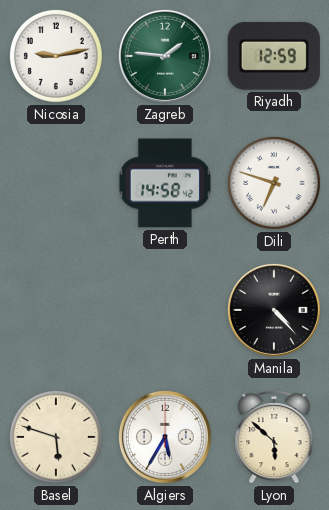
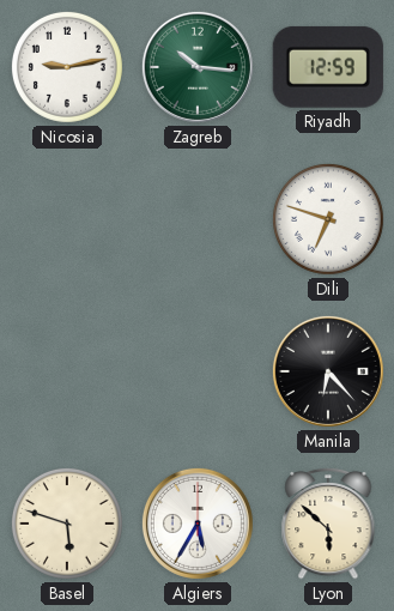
Zagreb: 1:46 -> 10:16 (198, 67)
Perth: 14:58 -> none (164, 183)
Manila: 4:23 -> 6:23 (328, 371)
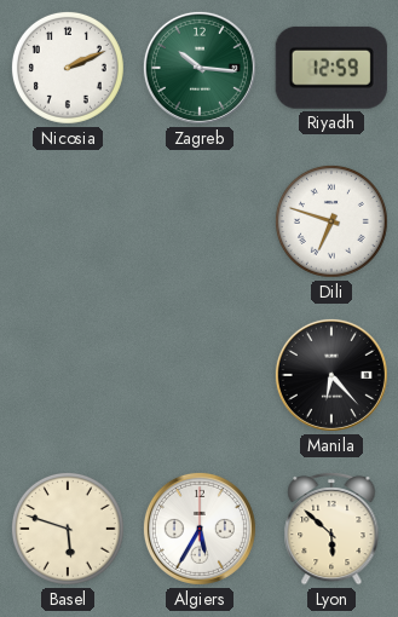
Nicosia: 9:13 -> 2:11 (68, 68)
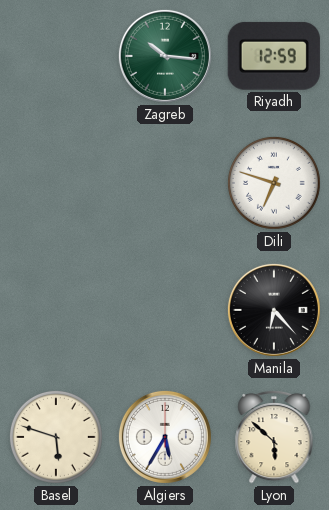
Nicosia: 2:11 -> none (68, 68)
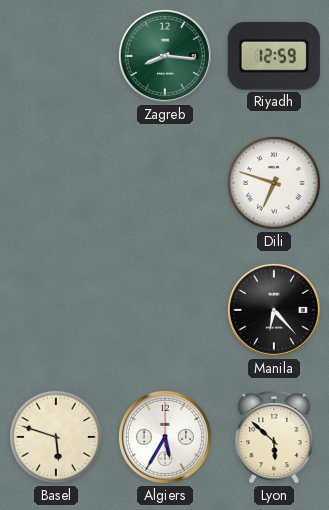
Zagreb: 10:16 -> 8:16 (165, 56)
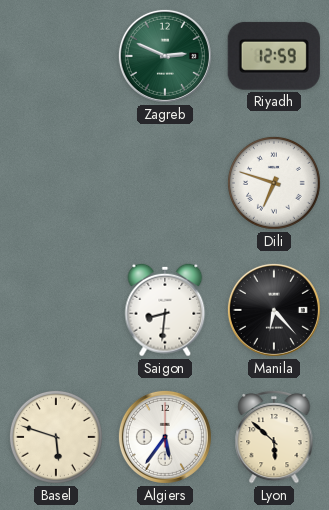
Zagreb: 8:16 -> 2:49 (165, 56)
Saigon: none -> 8:31 (165, 310)
Algiers: 5:35 -> 5:36 (165, 437)
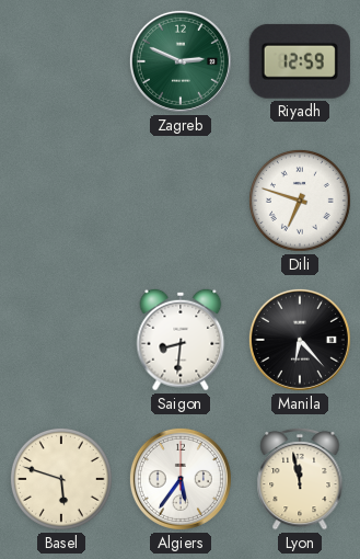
Lyon: 5:52 -> 11:58 (300, 479)
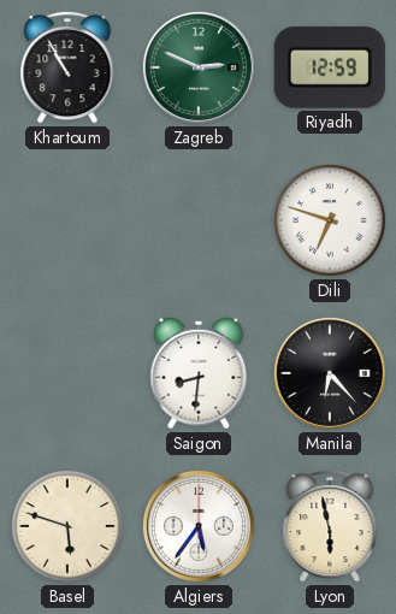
Khartoum: none -> 10:55 (67, 67)
Lyon: 11:58 -> 5:58 (330, 526)
